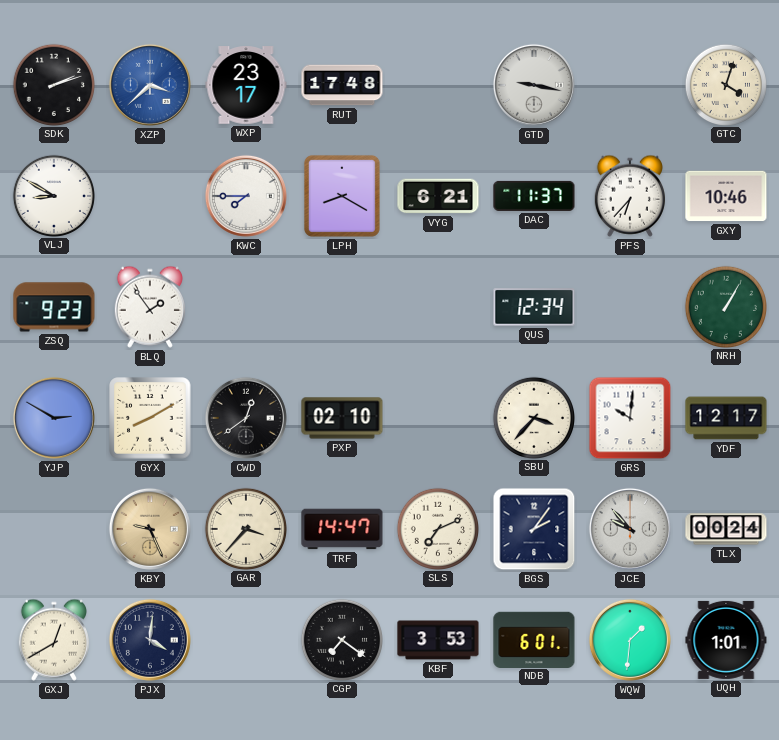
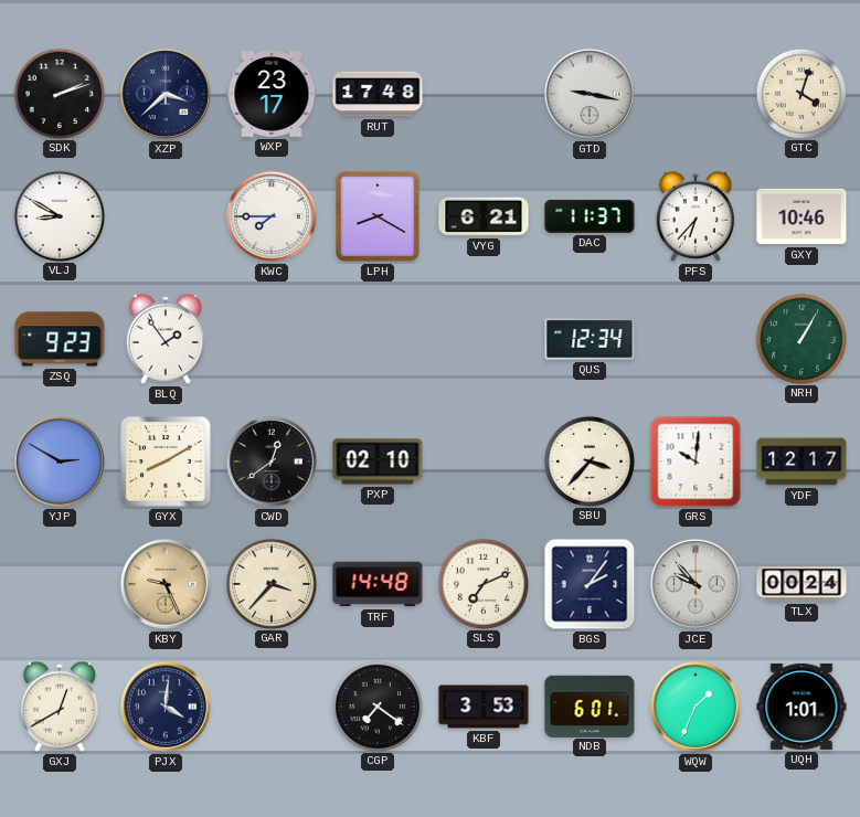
XZP dial: blue -> navy (166, 94)
TRF: 14:47 -> 14:48 (378, 584)
WQW: 1:31 -> 1:34 (696, 707)
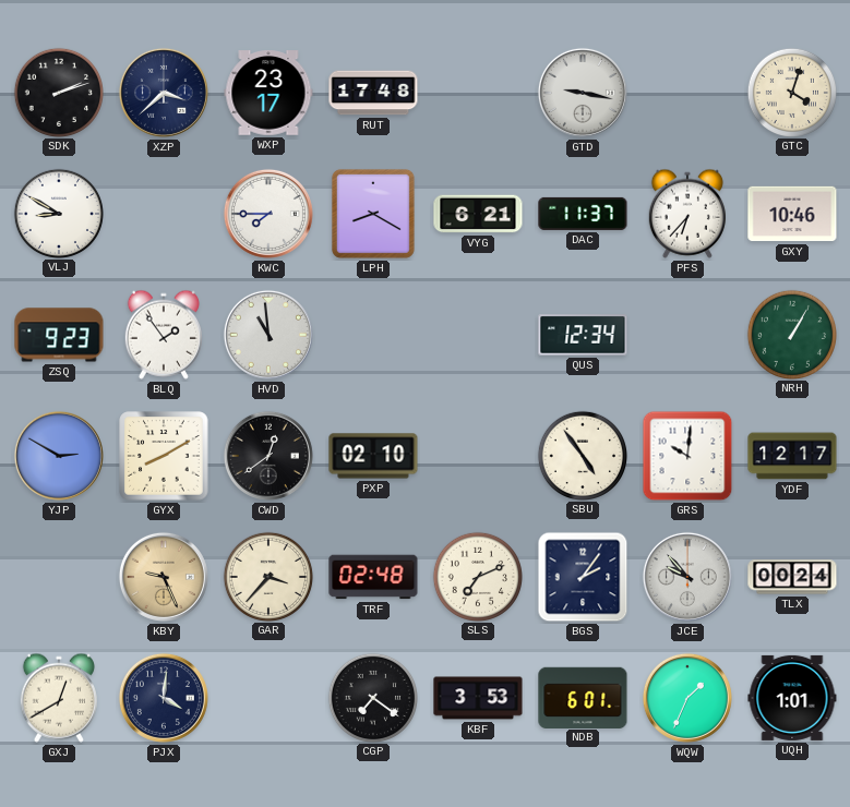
HVD: none -> 10:59 (268, 335)
SBU: 3:37 -> 4:54 (582, 455)
TRF: 14:48 -> 02:48 (373, 577)
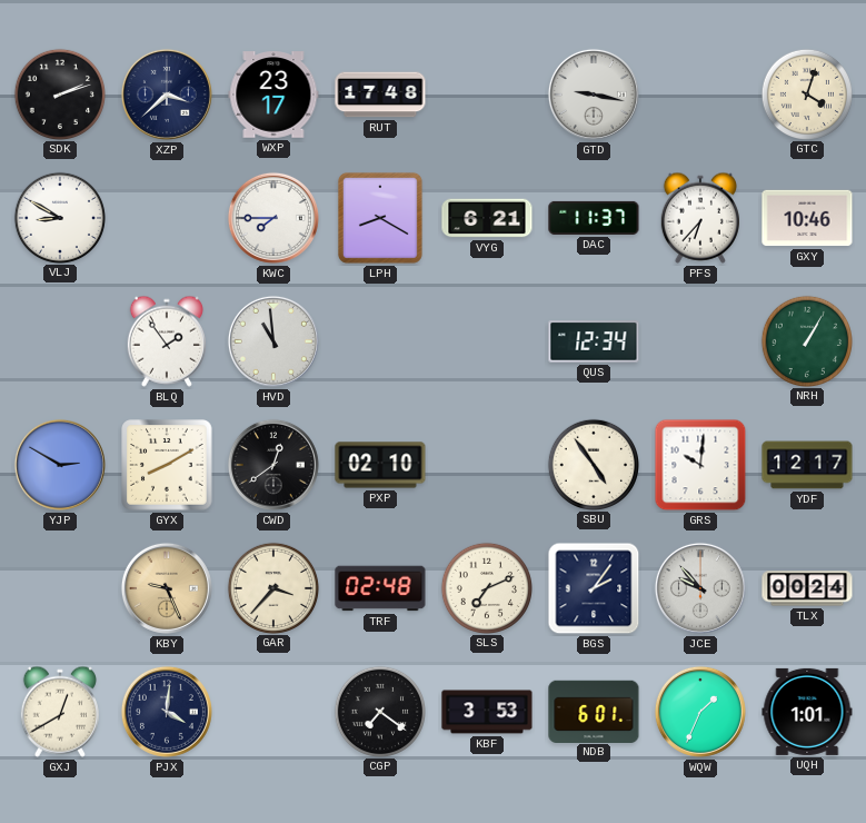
ZSQ: 9:23 -> none (59, 335)
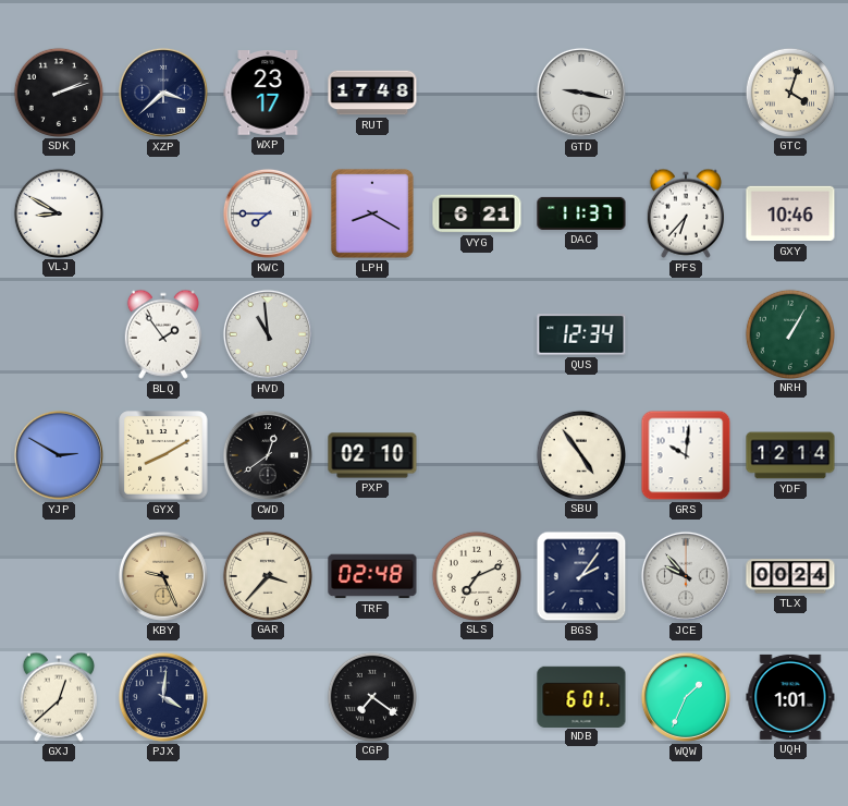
YDF: 12:17 -> 12:14 (790, 455)
GXJ: 12:40 -> 12:38 (59, 697)
KBF: 3:53 -> none (487, 712)
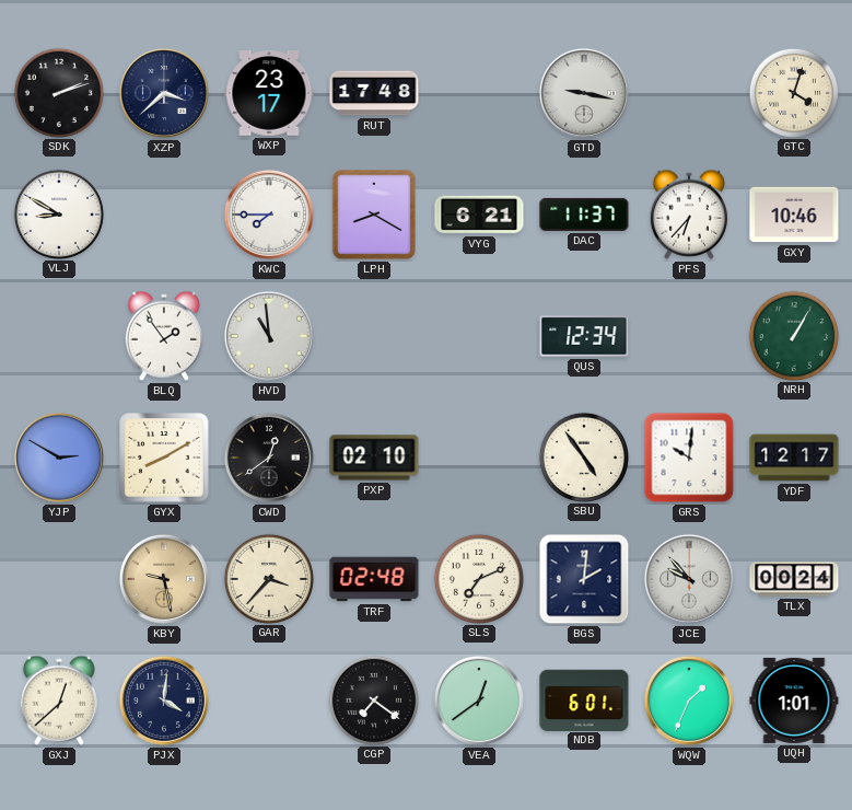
YDF: 12:14 -> 12:17 (794, 458)
KBY: 9:26 -> 9:28 (164, 579)
BGS: 2:06 -> 2:01 (584, 579)
VEA: none -> 12:39 (479, 701)
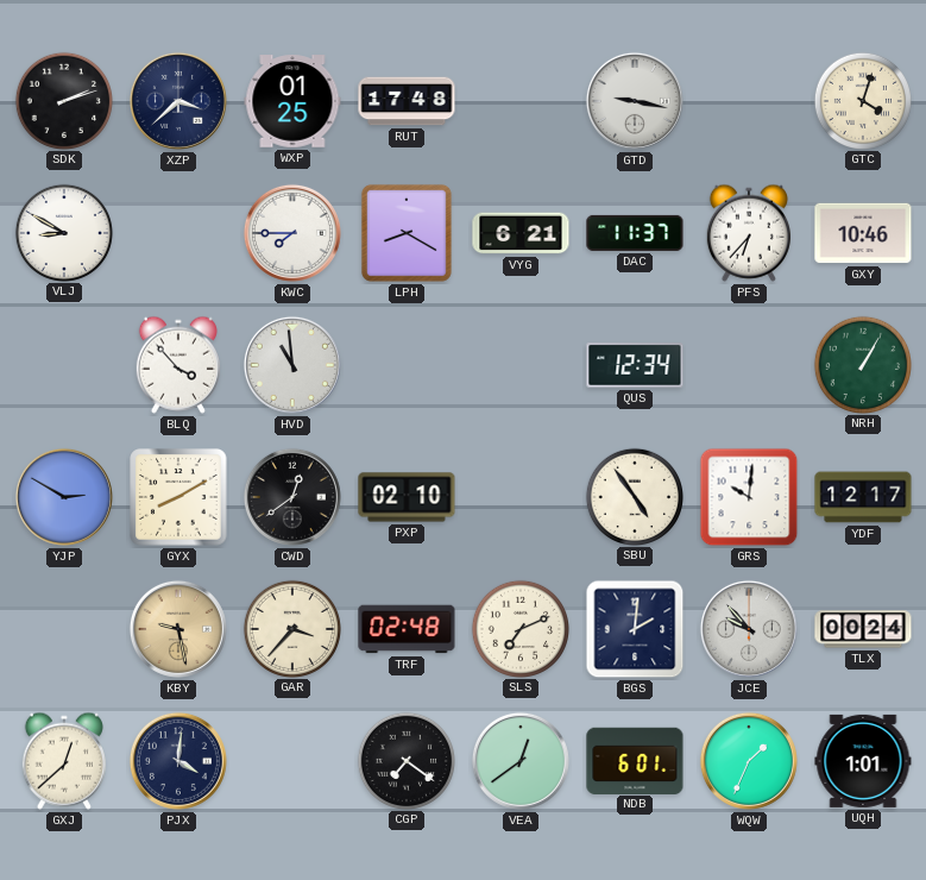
WXP: 23:17 -> 01:25 (292, 101)
BLQ: 1:54 -> 3:53 (178, 365)
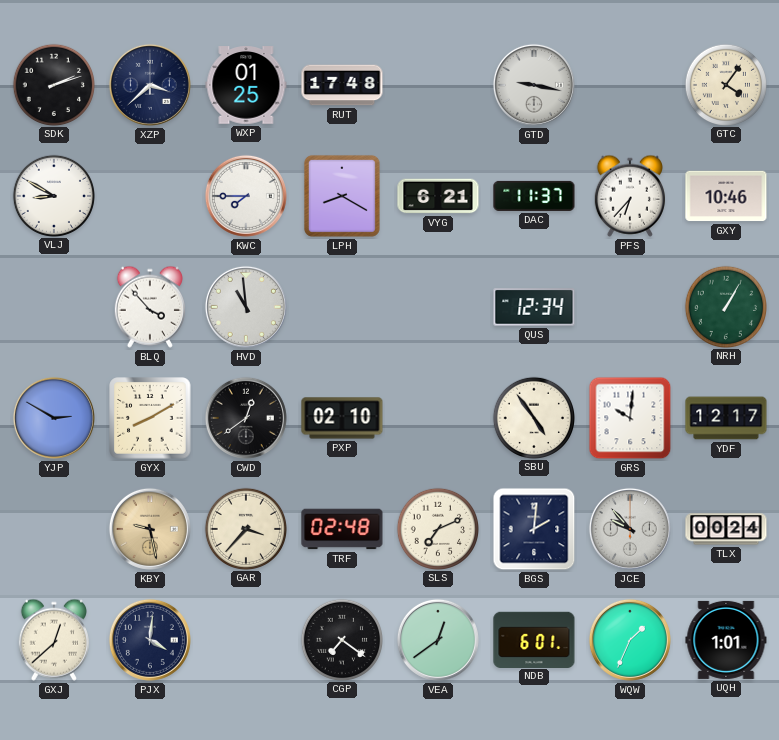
GTC: 4:03 -> 4:06 (725, 84)
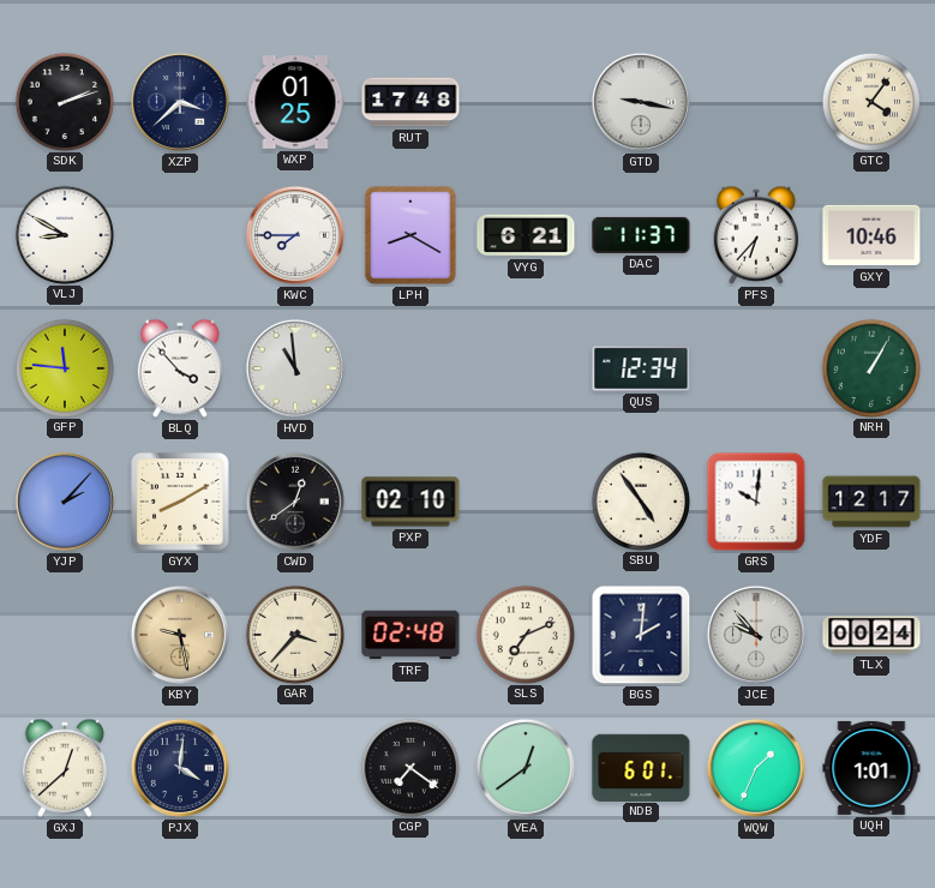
GFP: none -> 11:46 (64, 367)
YJP: 2:50 -> 2:07 (65, 502)
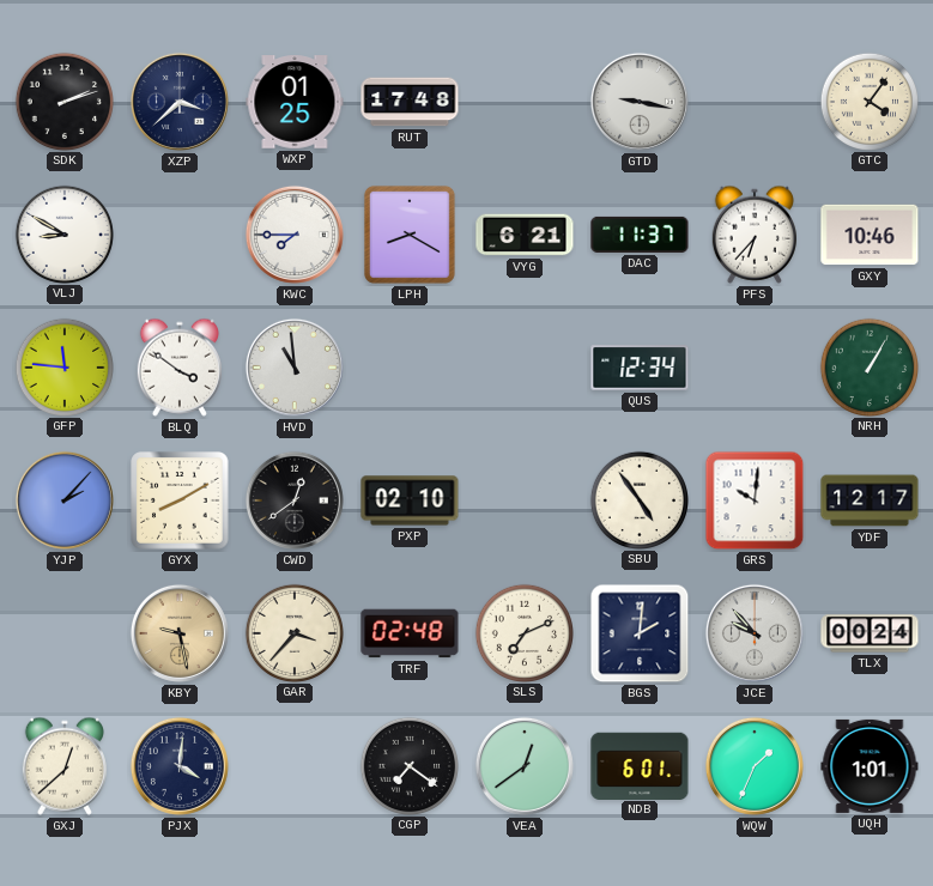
BLQ: 3:53 -> 3:51 (180, 368)
